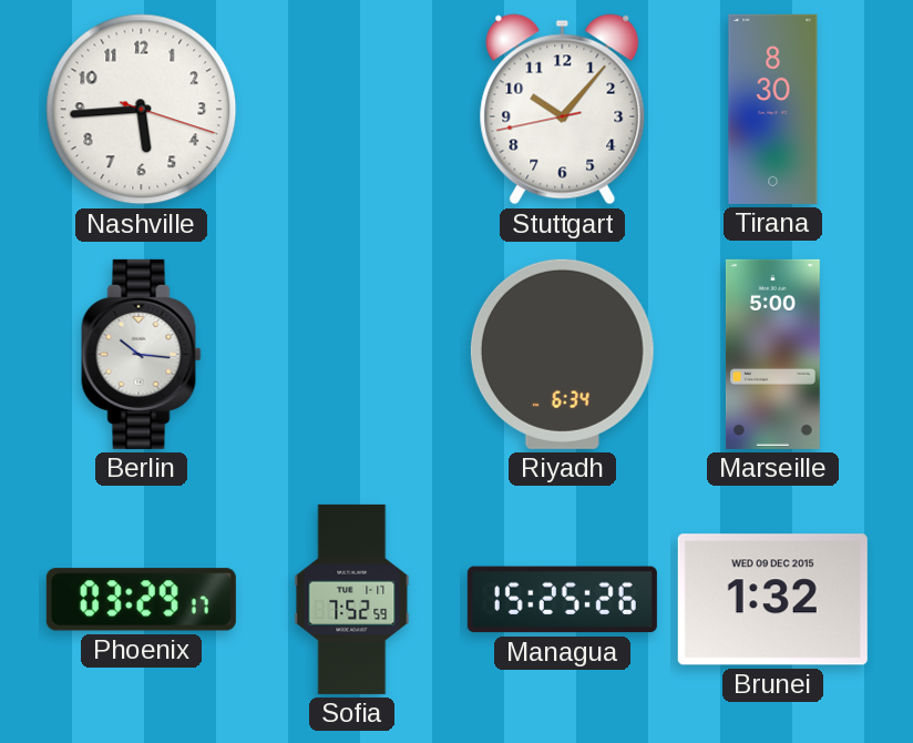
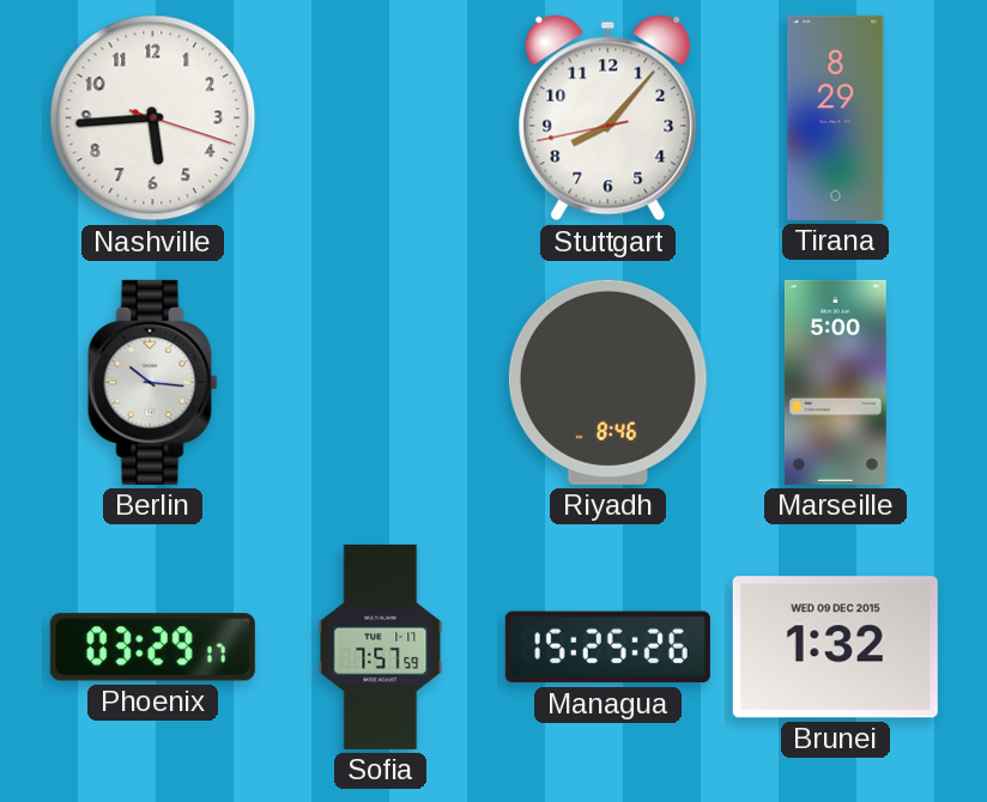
Stuttgart: 10:06 -> 8:06 (608, 119)
Tirana: 8:30 -> 8:29 (836, 117)
Riyadh: 6:34 -> 8:46 (607, 382)
Sofia: 7:52 -> 7:57 (381, 646)
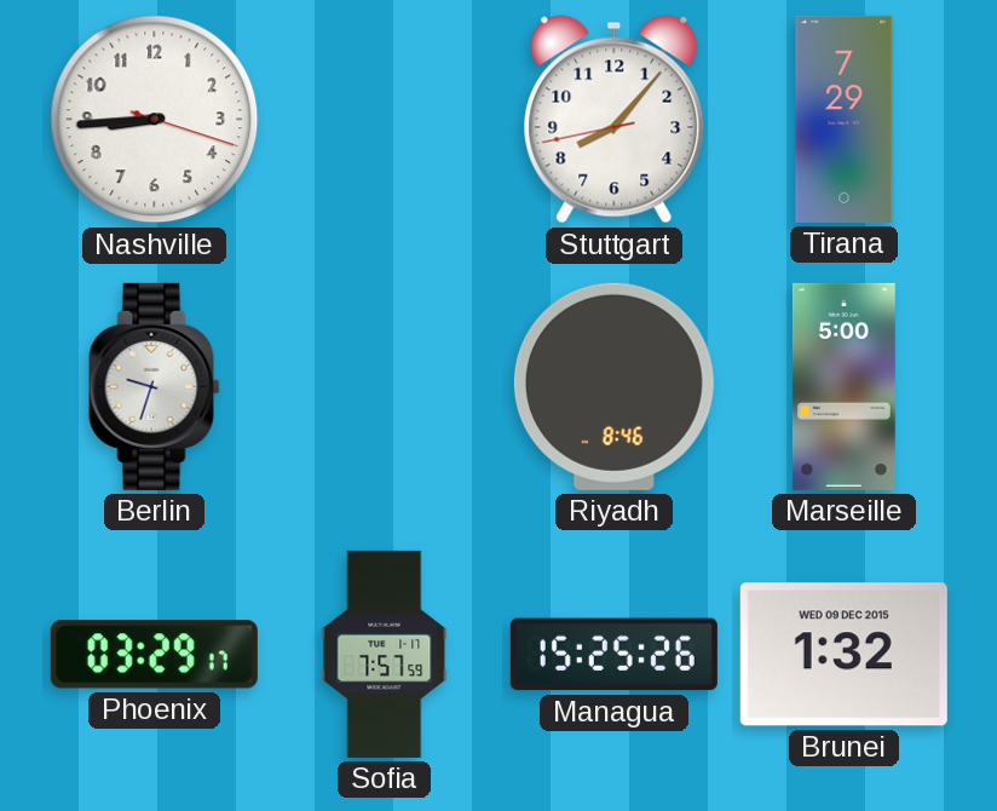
Nashville: 5:44 -> 8:44 (155, 120)
Tirana: 8:29 -> 7:29 (845, 119)
Berlin: 10:16 -> 9:33 (155, 386)
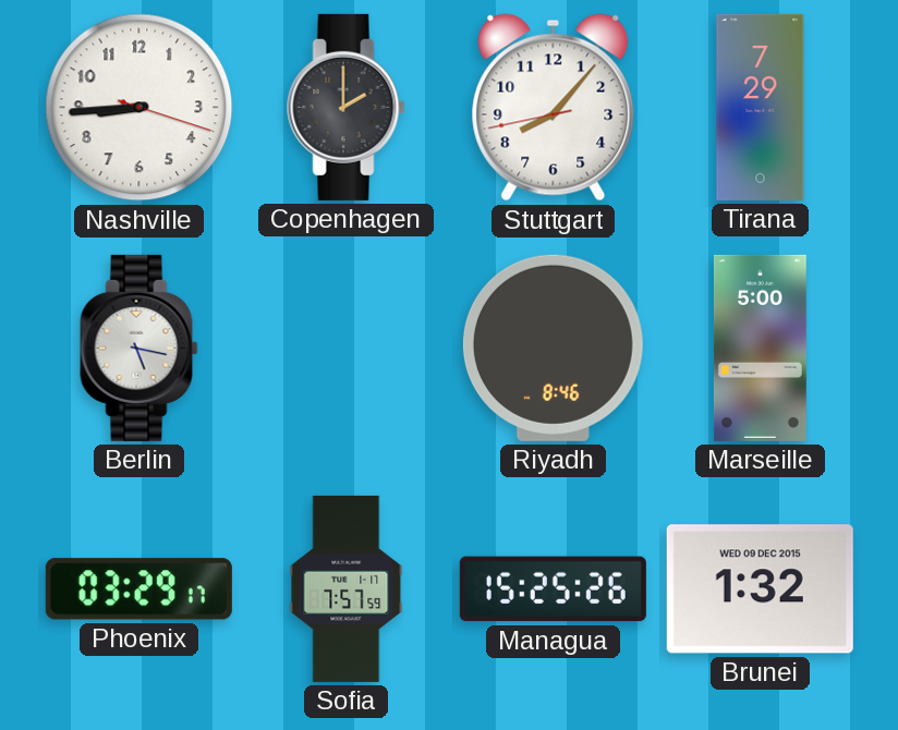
Copenhagen: none -> 2:00 (347, 107)
Berlin: 9:33 -> 5:17 (139, 348)
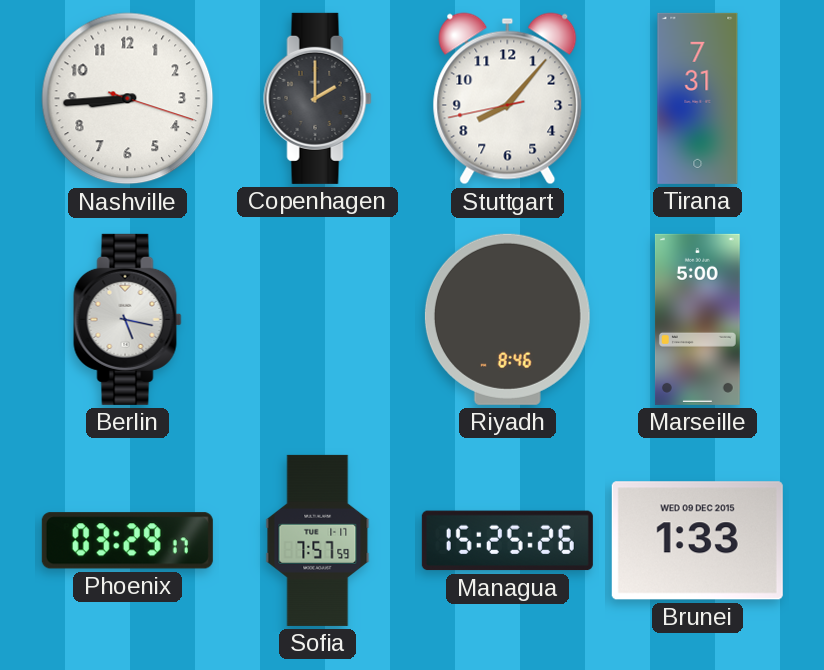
Tirana: 7:29 -> 7:31 (698, 98)
Brunei: 1:32 -> 1:33 (697, 541)
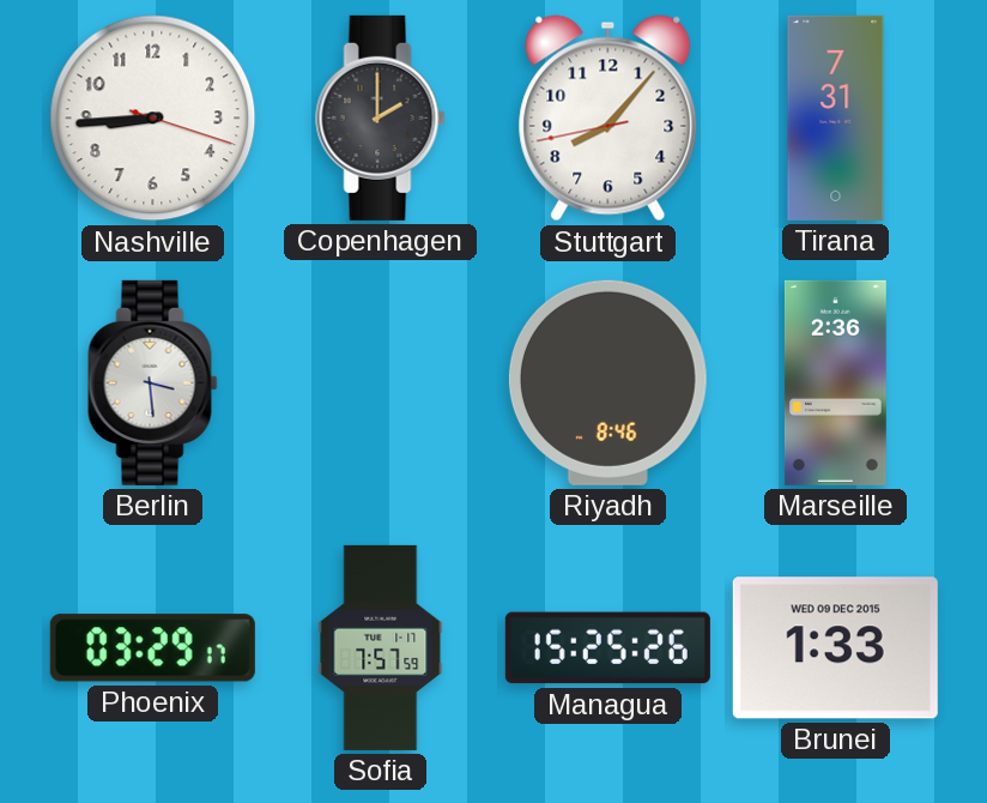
Berlin: 5:17 -> 3:29 (153, 382)
Marseille: 5:00 -> 2:36 (835, 382)
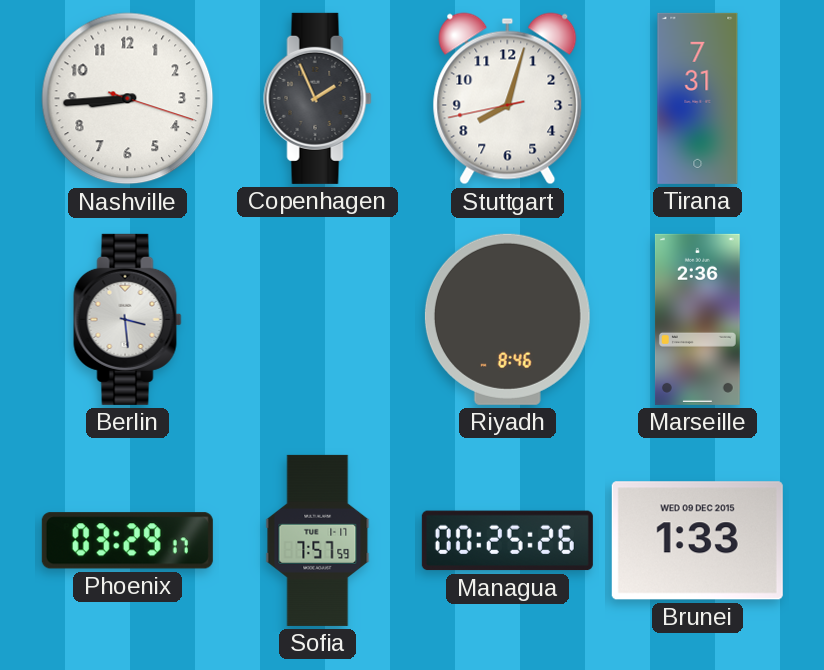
Copenhagen: 2:00 -> 1:56 (318, 98)
Stuttgart: 8:06 -> 8:02 (508, 99)
Managua: 15:25 -> 00:25 (507, 541)
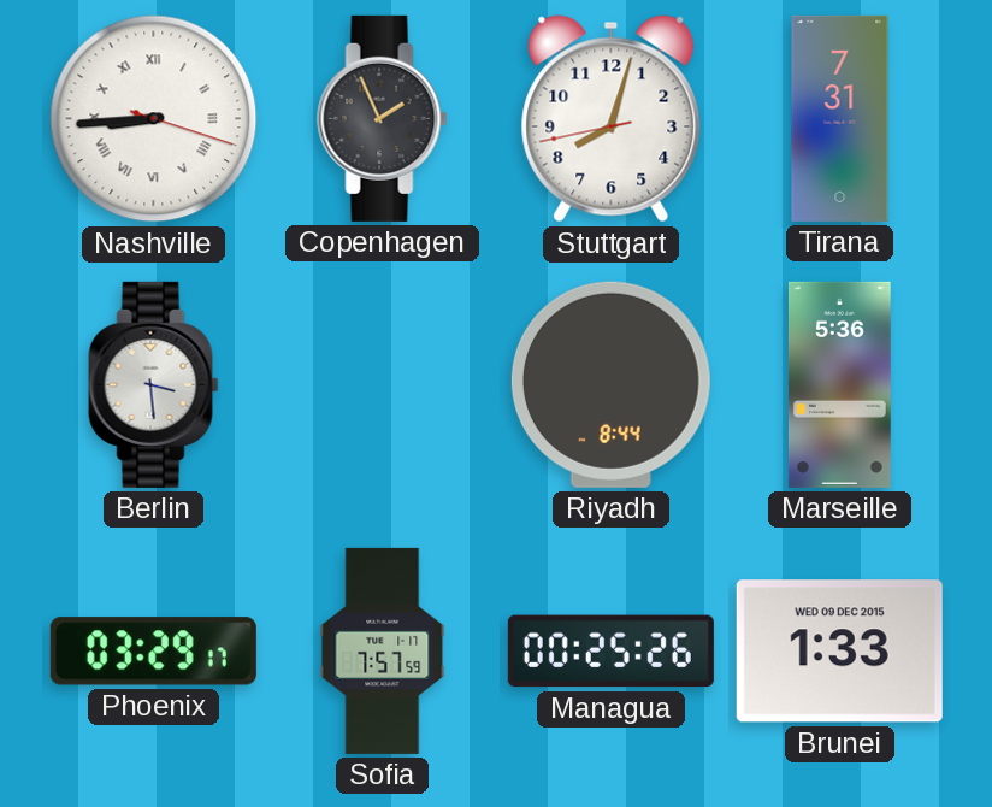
Nashville numerals: Arabic -> Roman (154, 119)
Riyadh: 8:46 -> 8:44 (610, 384)
Marseille: 2:36 -> 5:36 (839, 384)
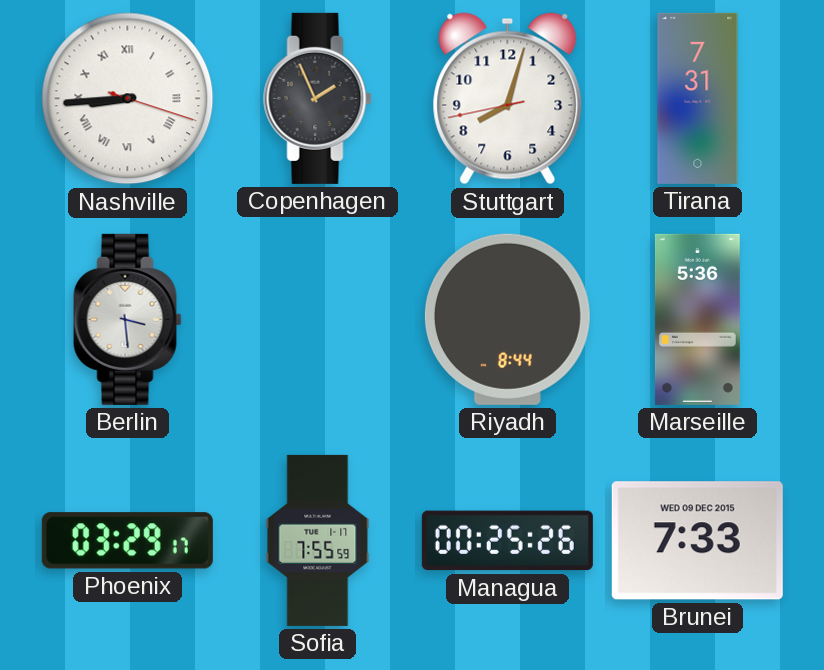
Sofia: 7:57 -> 7:55 (318, 540)
Brunei: 1:33 -> 7:33 (697, 541)
